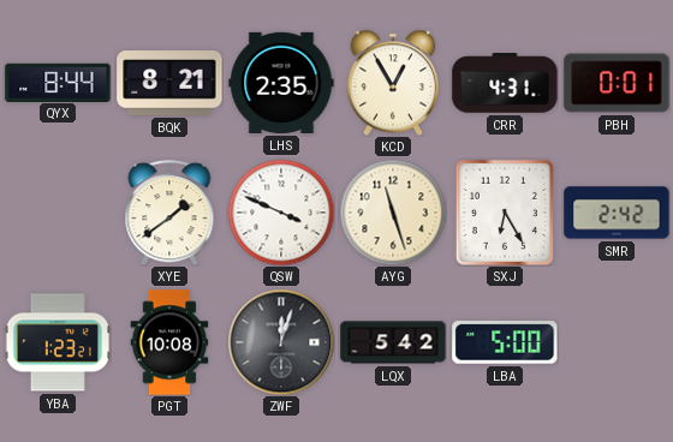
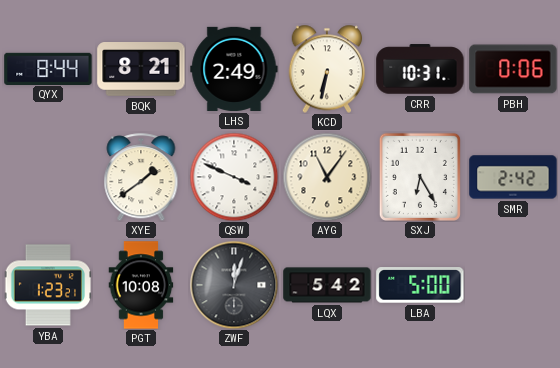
LHS: 2:35 -> 2:49 (234, 69)
KCD: 12:55 -> 6:32 (327, 69)
CRR: 4:31 -> 10:31 (420, 69)
PBH: 0:01 -> 0:06 (513, 69)
AYG: 11:27 -> 11:06 (327, 177)
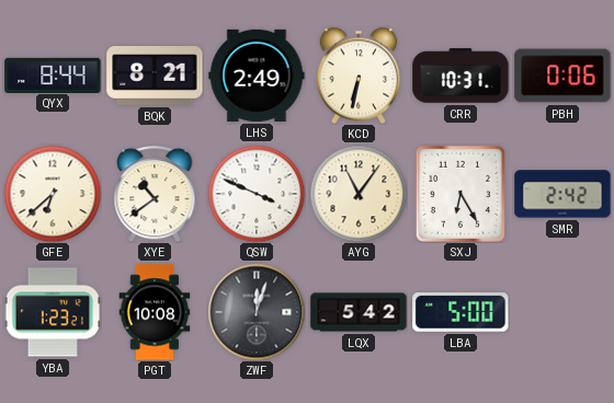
GFE: none -> 6:38 (53, 194)
XYE: 1:39 -> 10:39 (155, 194)
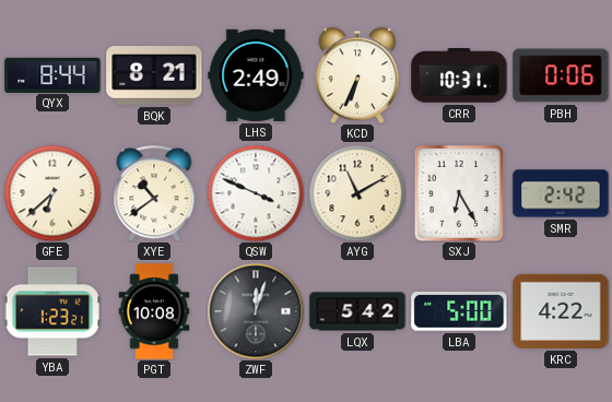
KCD: 6:32 -> 6:34 (357, 75)
AYG: 11:06 -> 11:10 (357, 193)
KRC: none -> 4:22 (561, 311)
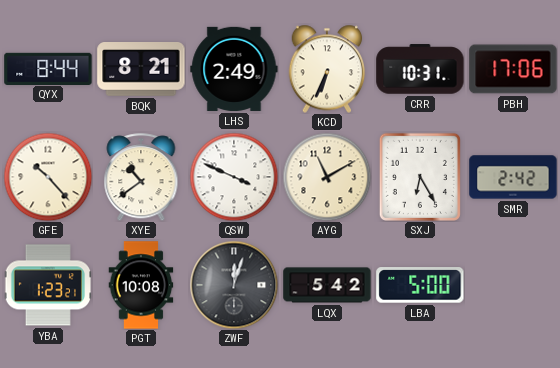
PBH: 0:06 -> 17:06 (513, 69)
GFE: 6:38 -> 10:23 (48, 177)
KRC: 4:22 -> none (561, 311)
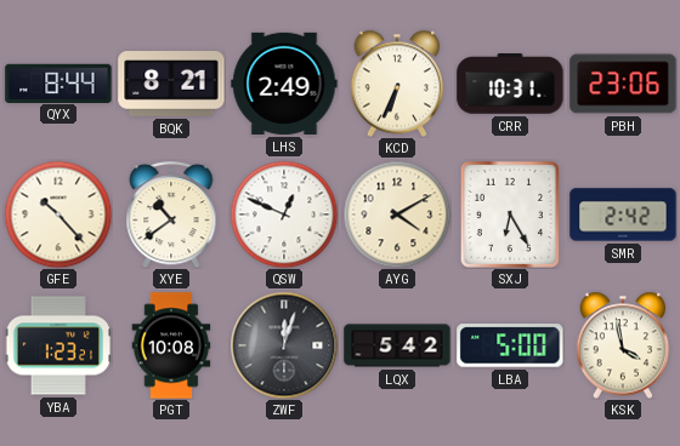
PBH: 17:06 -> 23:06 (623, 84)
QSW: 3:49 -> 12:49 (284, 215)
AYG: 11:10 -> 4:10 (397, 215)
KSK: none -> 3:58 (623, 345)
